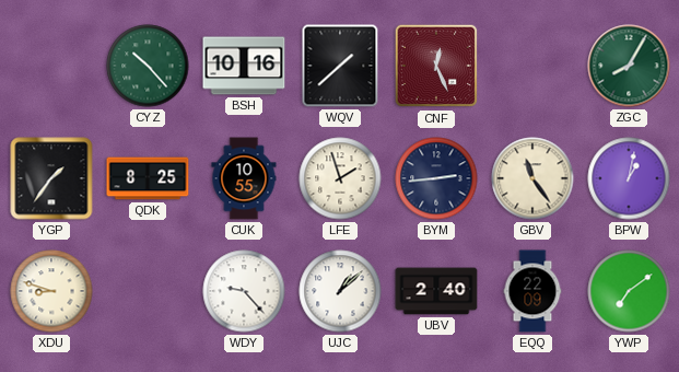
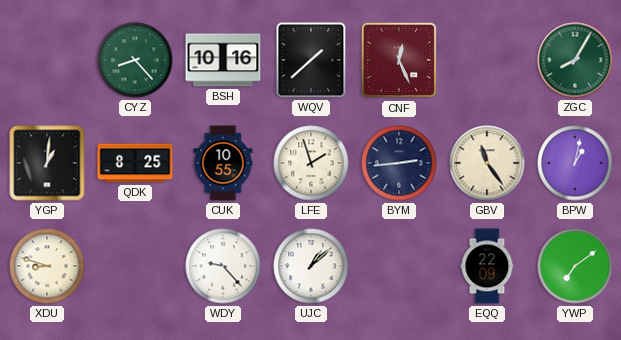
CYZ: 10:23 -> 8:23 (135, 60)
YGP: 1:36 -> 1:01 (47, 163)
UBV: 2:40 -> none (436, 291)
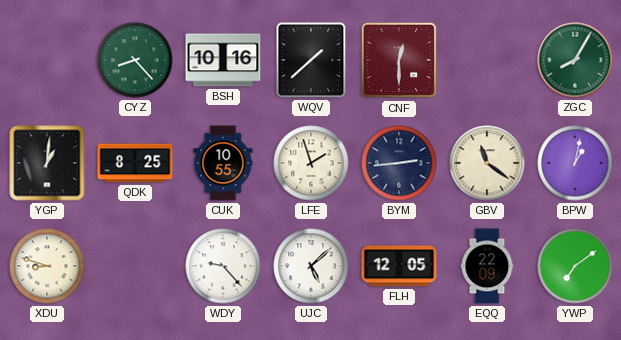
CNF: 12:26 -> 12:30 (399, 60)
GBV: 11:24 -> 11:21 (487, 163)
UJC: 1:08 -> 5:08 (311, 266)
FLH: none -> 12:05 (399, 266)
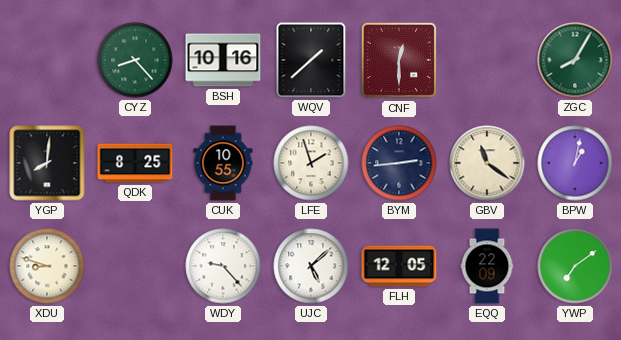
YGP: 1:01 -> 8:01 (47, 163)
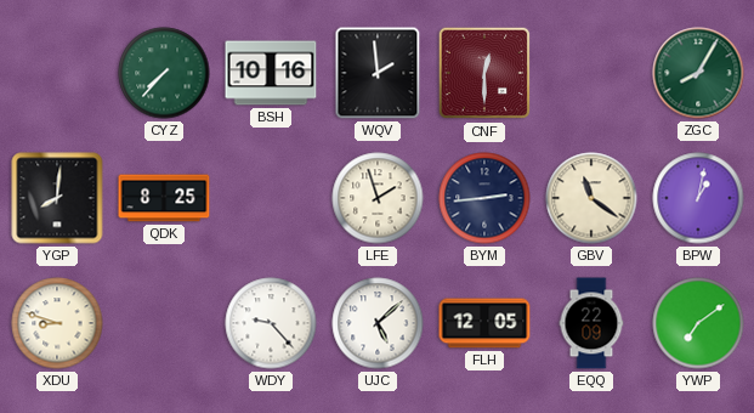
CYZ: 8:23 -> 7:37 (164, 73)
WQV: 1:38 -> 1:59 (378, 73)
CUK: 10:55 -> none (223, 163)
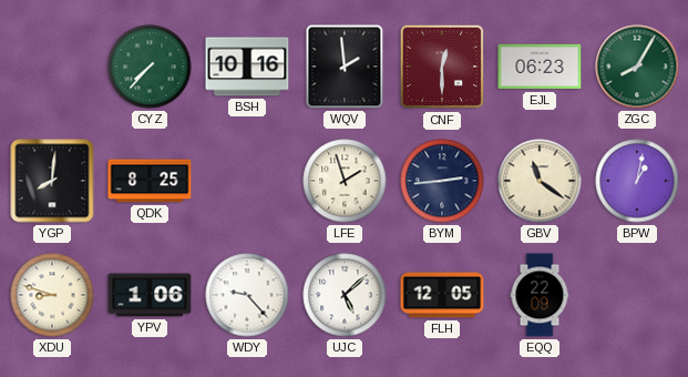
EJL: none -> 06:23 (540, 67)
YPV: none -> 1:06 (150, 295)
YWP: 7:09 -> none (698, 323)
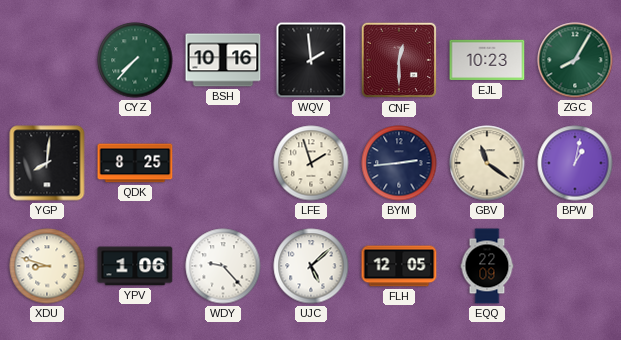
EJL: 06:23 -> 10:23 (487, 60)
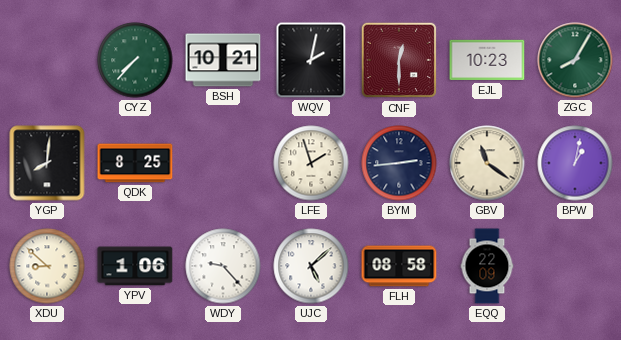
BSH: 10:16 -> 10:21 (223, 60)
WQV: 1:59 -> 2:02 (311, 60)
XDU: 8:48 -> 8:52 (47, 266)
FLH: 12:05 -> 08:58 (399, 266)
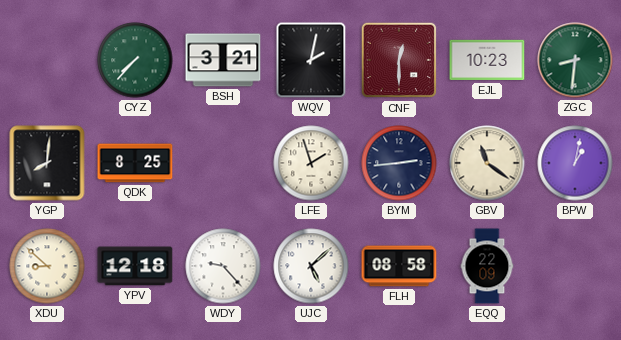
BSH: 10:21 -> 3:21 (223, 60)
ZGC: 8:05 -> 8:31 (575, 60)
YPV: 1:06 -> 12:18 (135, 266)
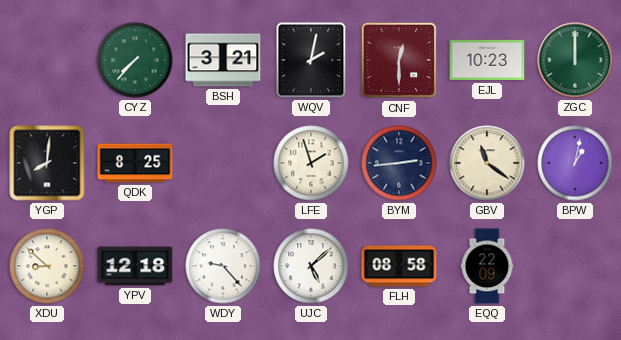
ZGC: 8:31 -> 12:00 (575, 60)
